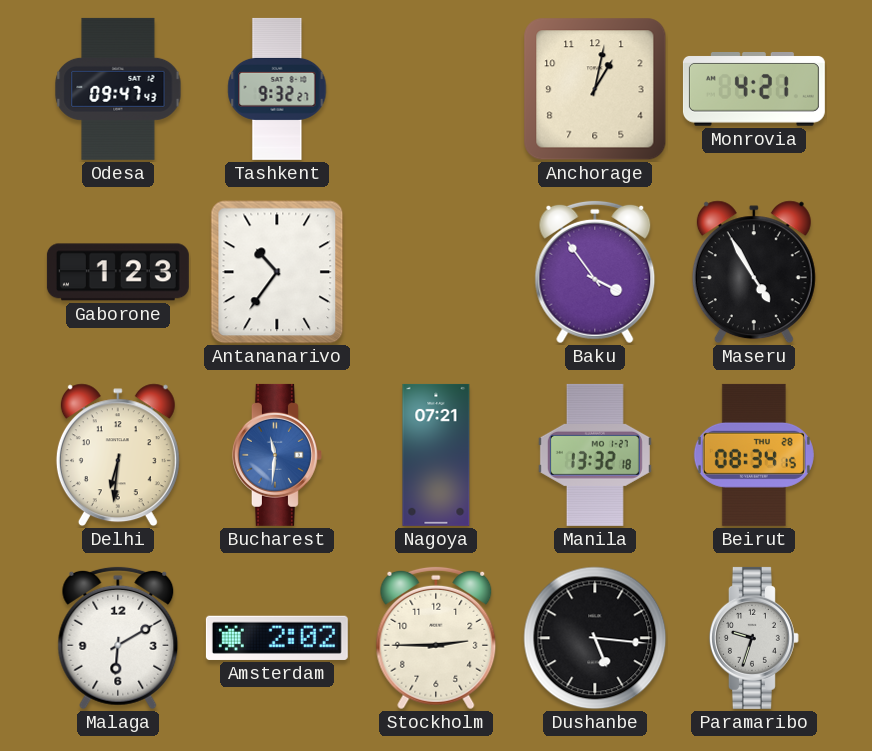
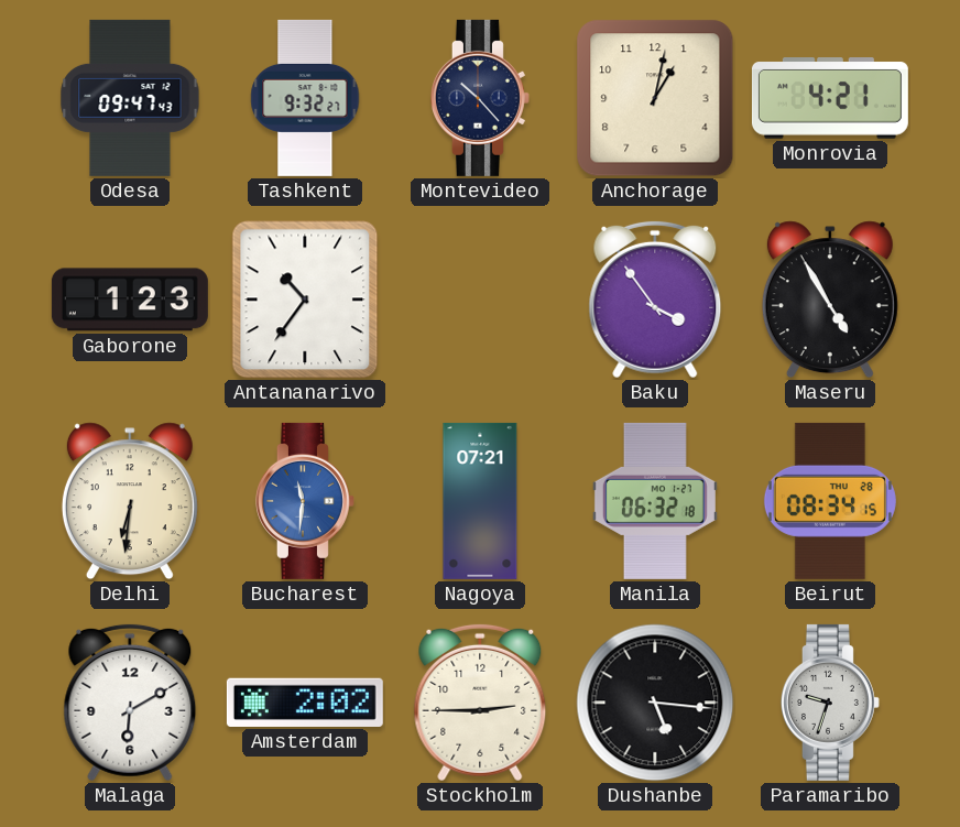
Montevideo: none -> 10:23 (480, 98)
Manila: 13:32 -> 06:32 (655, 501)
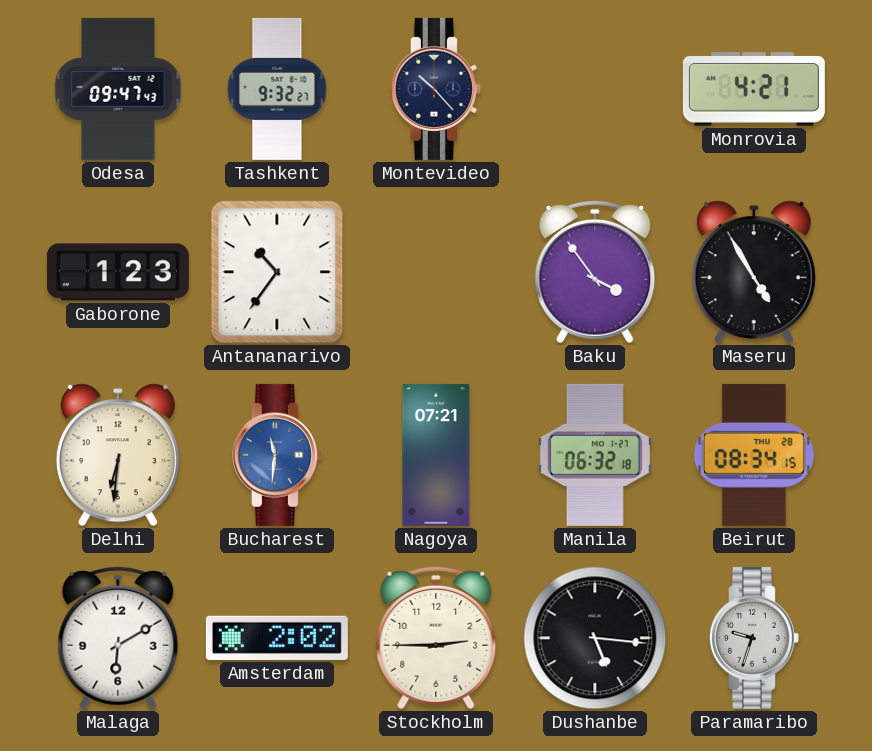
Anchorage: 1:02 -> none (655, 98)
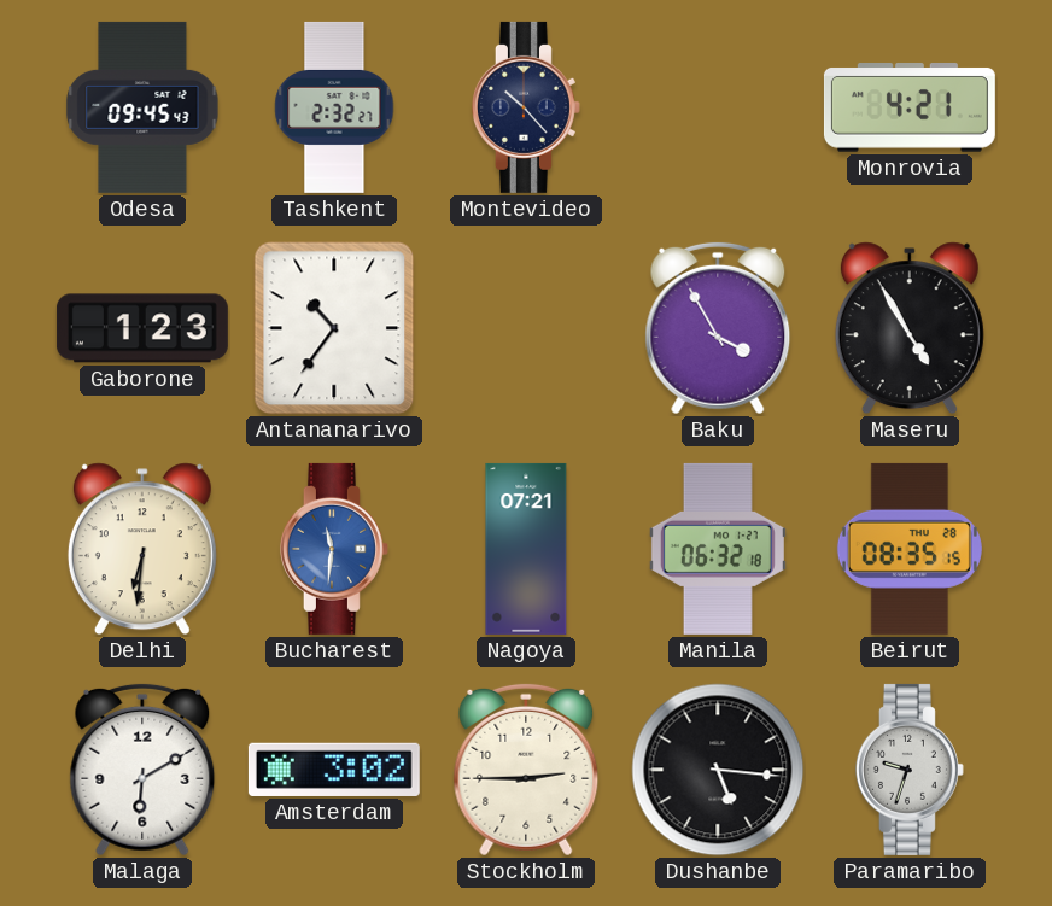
Odesa: 09:47 -> 09:45 (142, 107)
Tashkent: 9:32 -> 2:32 (334, 107)
Baku: 3:54 -> 3:55 (718, 328)
Beirut: 08:34 -> 08:35 (910, 549)
Amsterdam: 2:02 -> 3:02 (334, 770)
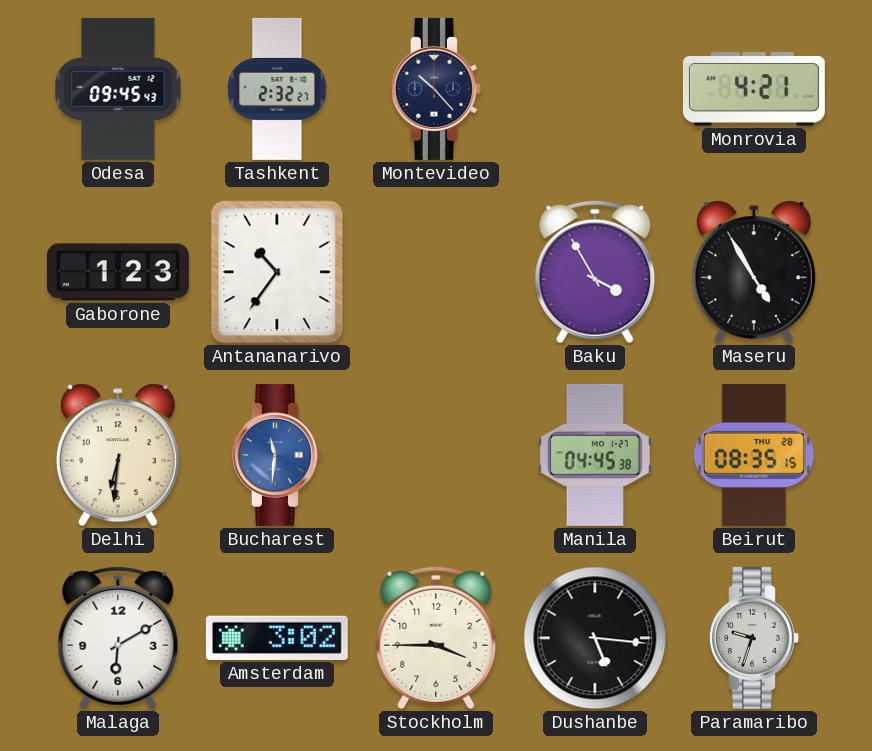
Nagoya: 07:21 -> none (526, 549)
Manila: 06:32 -> 04:45 (595, 455)
Stockholm: 2:45 -> 3:45 (436, 638)
